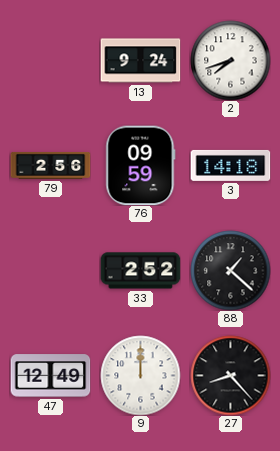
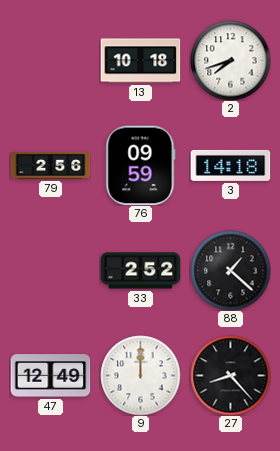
13: 9:24 -> 10:18 (140, 61)
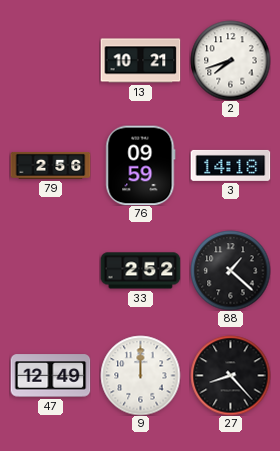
13: 10:18 -> 10:21 (140, 61)
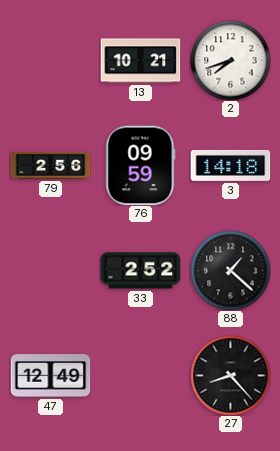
9: 12:00 -> none (140, 375)
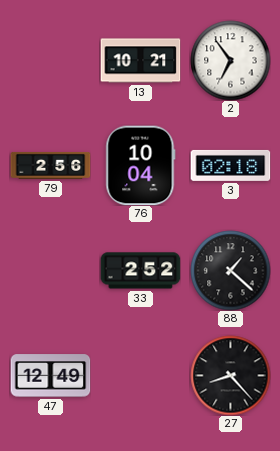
2: 7:42 -> 6:54 (230, 60)
76: 09:59 -> 10:04 (141, 165)
3: 14:18 -> 02:18 (230, 165)
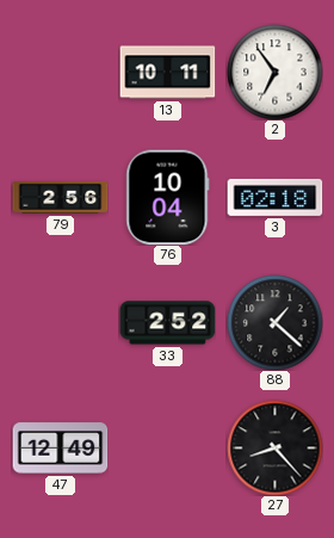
13: 10:21 -> 10:11 (167, 73)
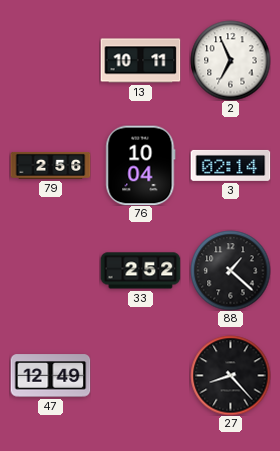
2: 6:54 -> 6:56 (230, 60)
3: 02:18 -> 02:14 (230, 165)
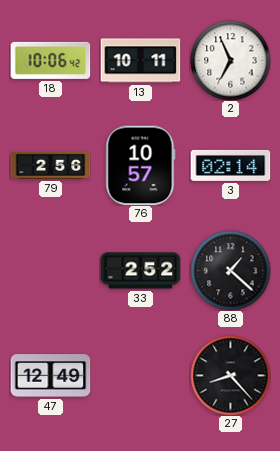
18: none -> 10:06 (50, 60)
76: 10:04 -> 10:57 (141, 165)
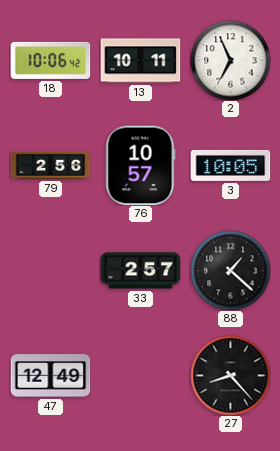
3: 02:14 -> 10:05 (230, 165)
33: 2:52 -> 2:57 (140, 271)
